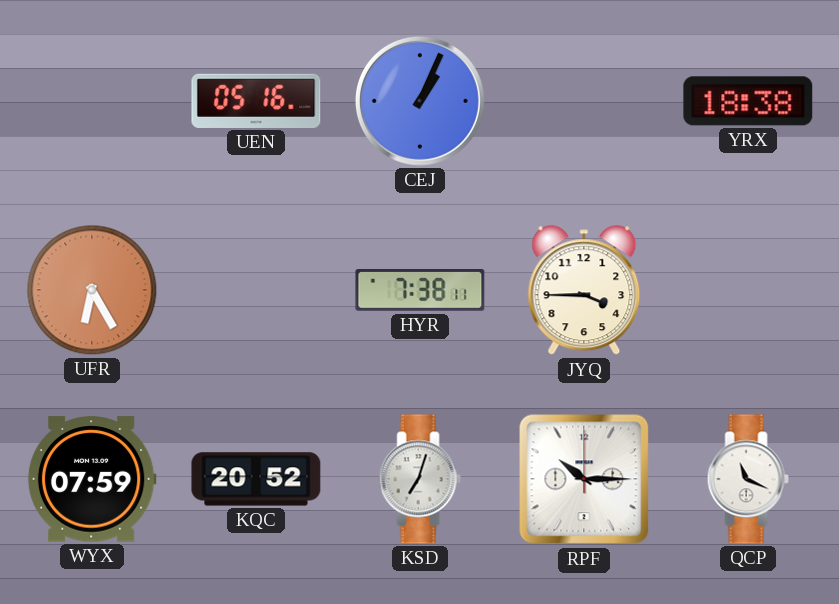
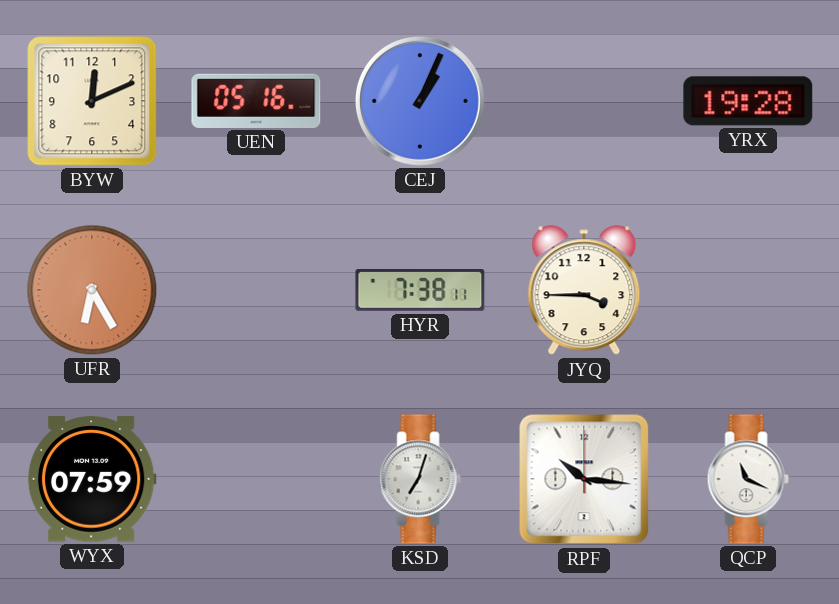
BYW: none -> 12:11 (92, 101)
YRX: 18:38 -> 19:28 (748, 101)
KQC: 20:52 -> none (256, 479)
RPF: 10:15 -> 10:16 (584, 479)
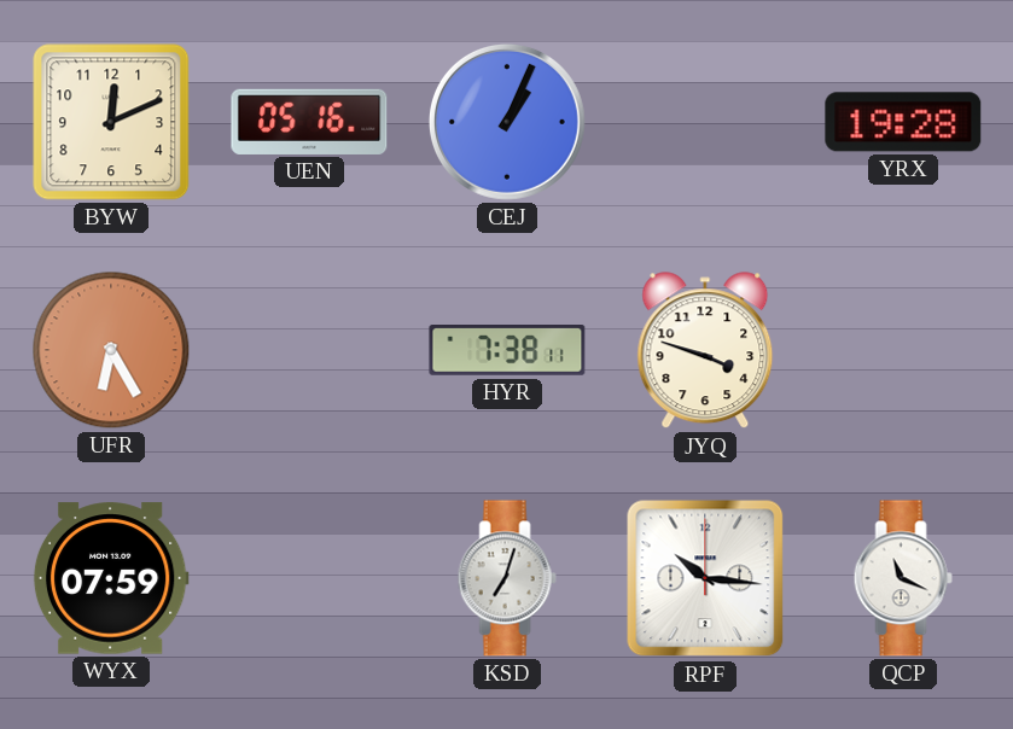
JYQ: 3:45 -> 3:48 (705, 351)
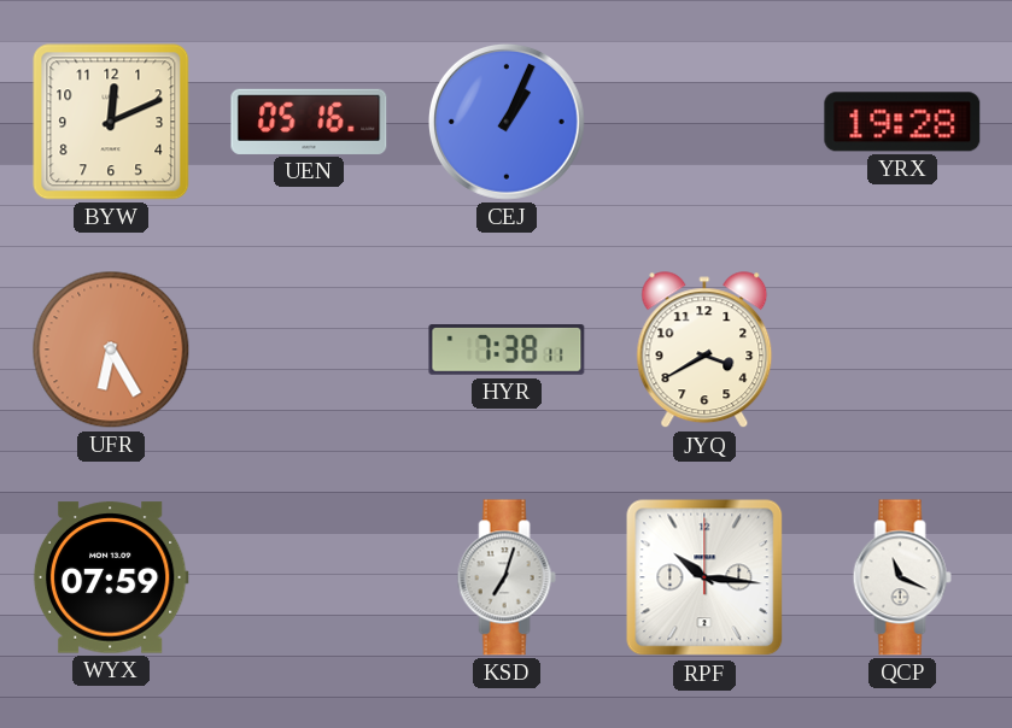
JYQ: 3:48 -> 3:40 (704, 351)
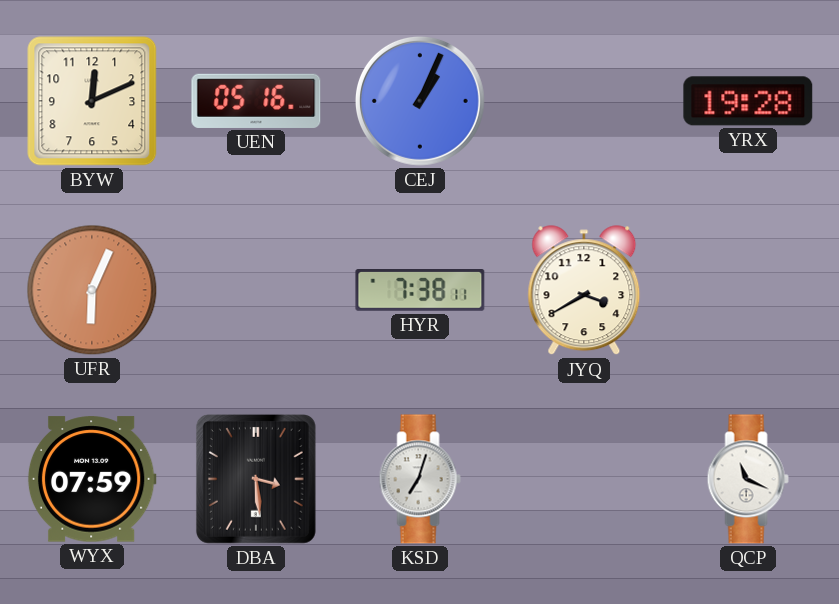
UFR: 6:25 -> 6:04 (92, 290)
DBA: none -> 3:29 (256, 479)
RPF: 10:16 -> none (704, 577)
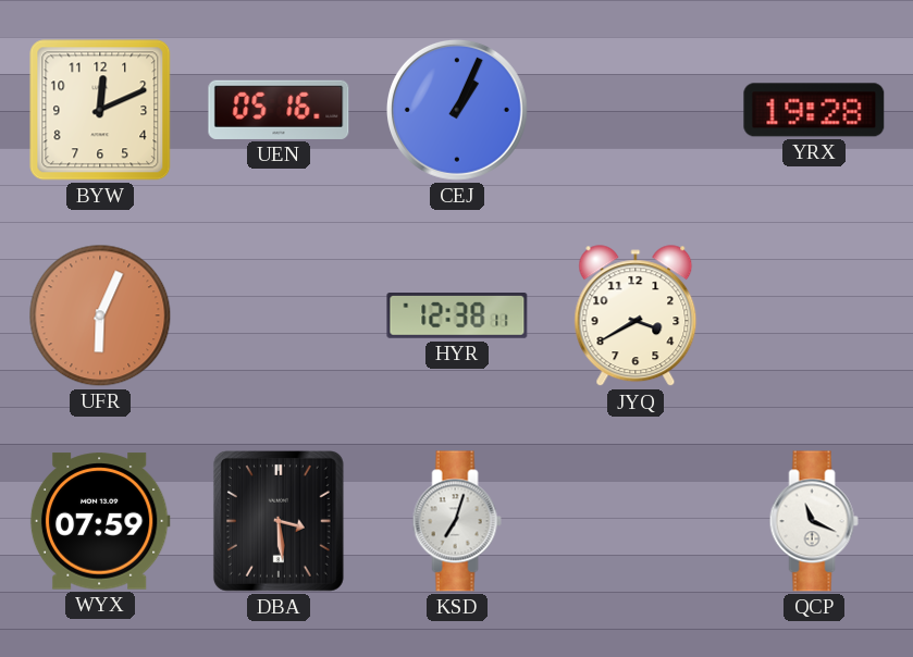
HYR: 7:38 -> 12:38 (457, 317)
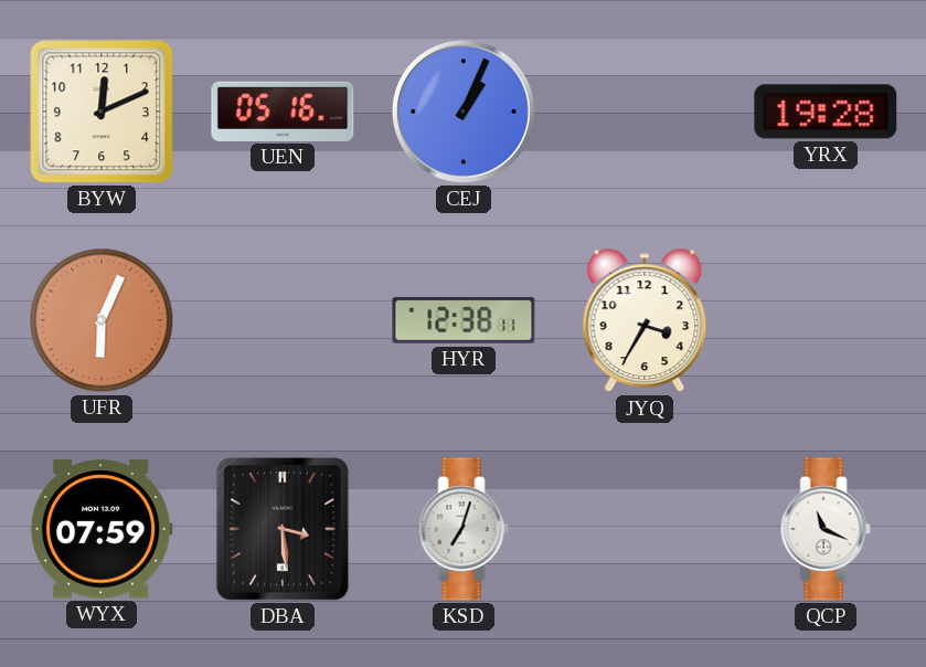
JYQ: 3:40 -> 3:35 (645, 321)
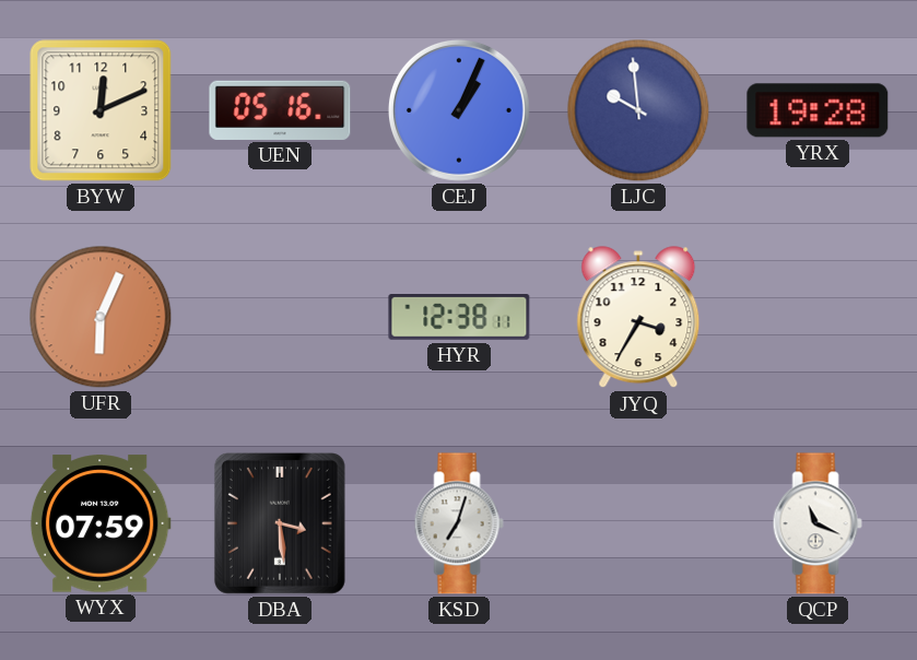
LJC: none -> 9:59 (638, 110)
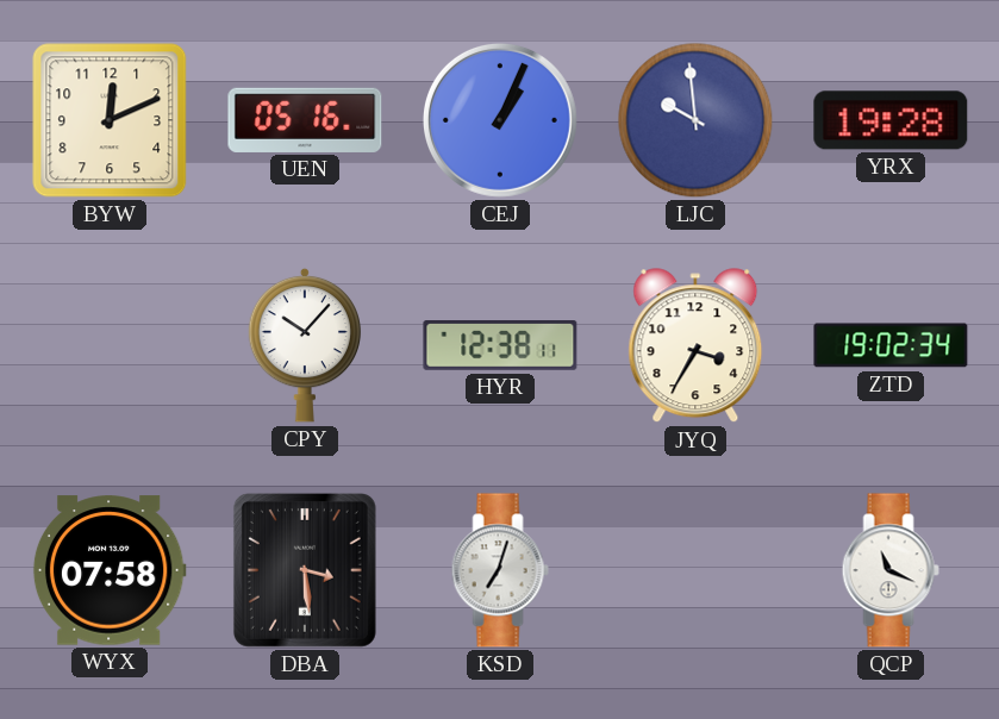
UFR: 6:04 -> none (101, 317)
CPY: none -> 10:07 (305, 345)
ZTD: none -> 19:02 (891, 345)
WYX: 07:59 -> 07:58 (110, 570)
